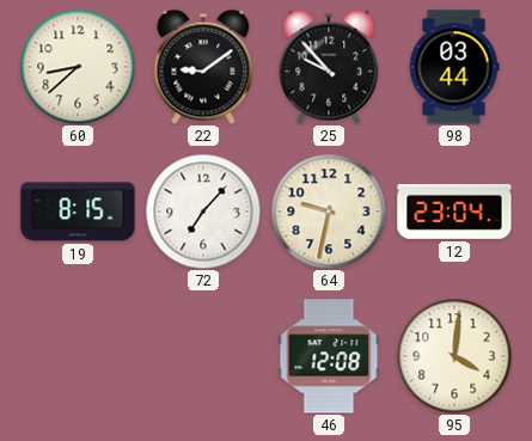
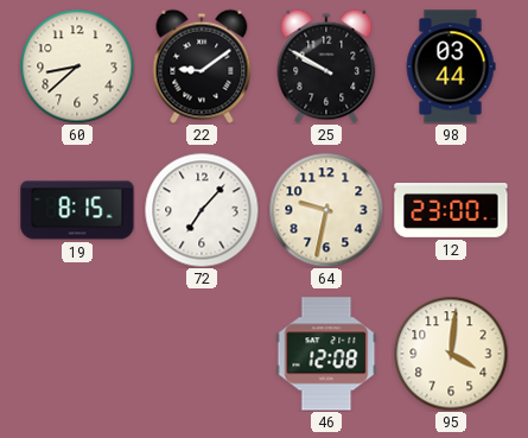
25: 9:53 -> 9:50 (326, 66)
12: 23:04 -> 23:00 (451, 210)
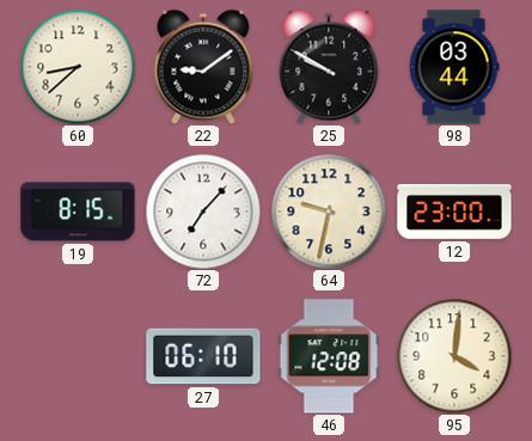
27: none -> 06:10 (203, 356)
